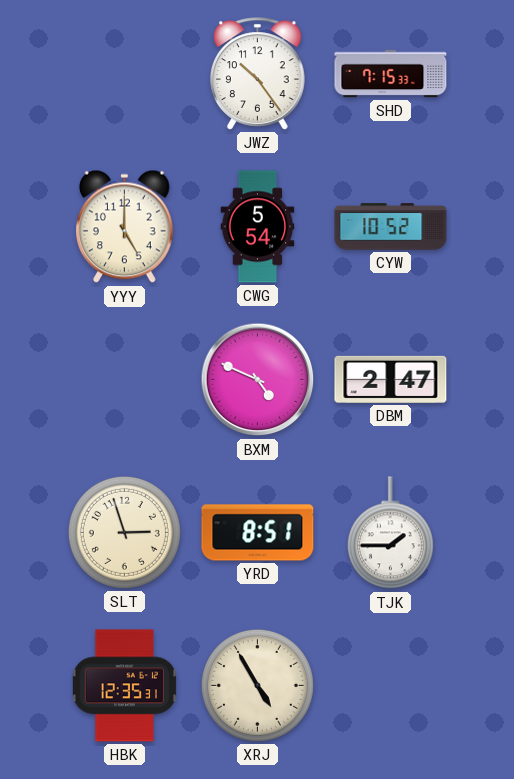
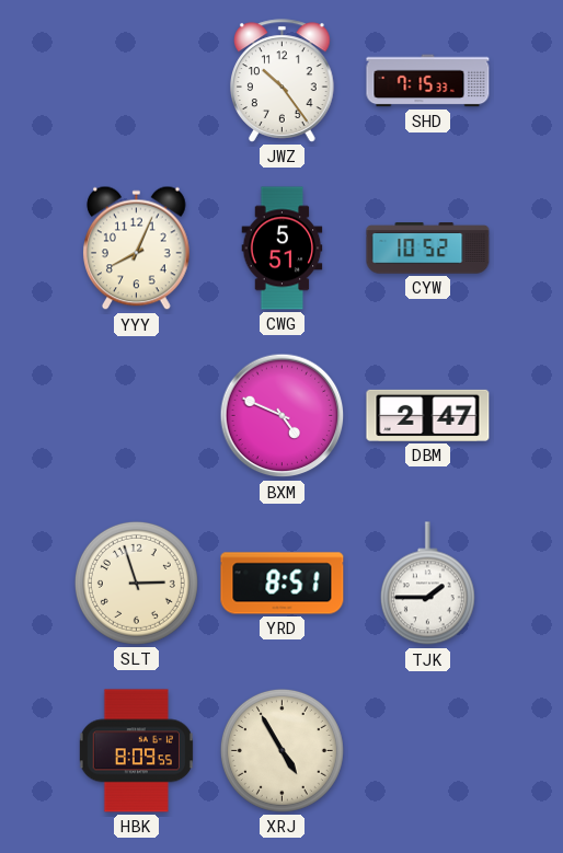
YYY: 5:00 -> 8:04 (137, 249)
CWG: 5:54 -> 5:51 (283, 249)
HBK: 12:35 -> 8:09 (136, 751)
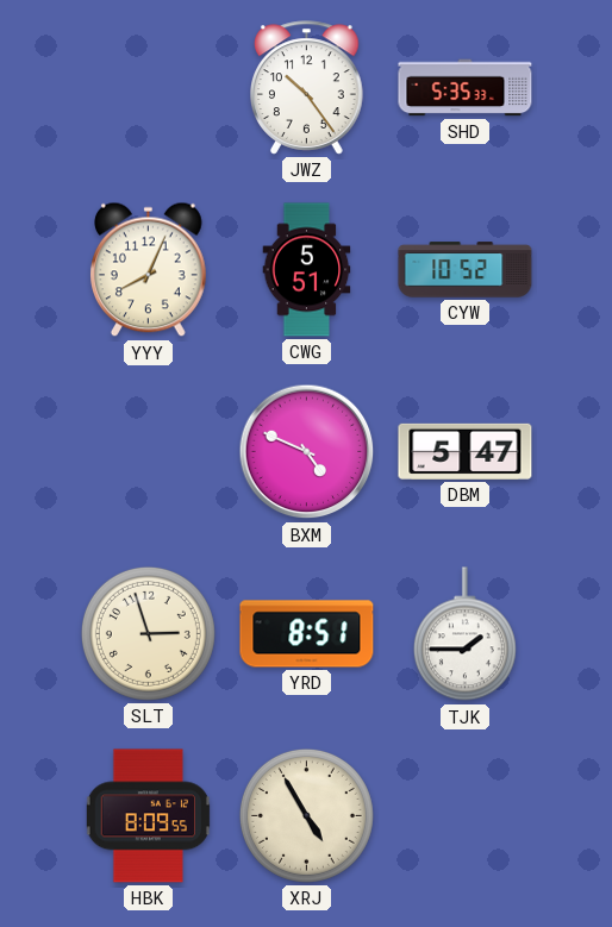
SHD: 7:15 -> 5:35 (466, 88)
DBM: 2:47 -> 5:47 (466, 451)
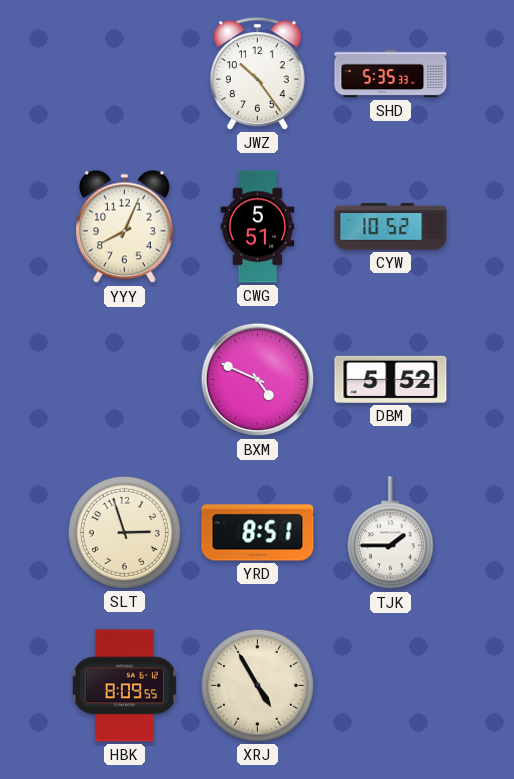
DBM: 5:47 -> 5:52 (391, 379)
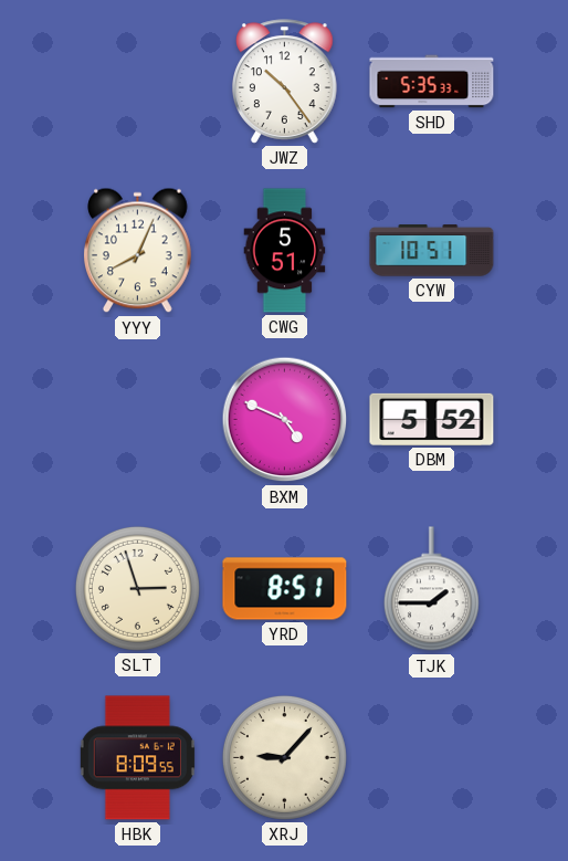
CYW: 10:52 -> 10:51 (432, 251)
XRJ: 4:55 -> 9:07 (284, 757)
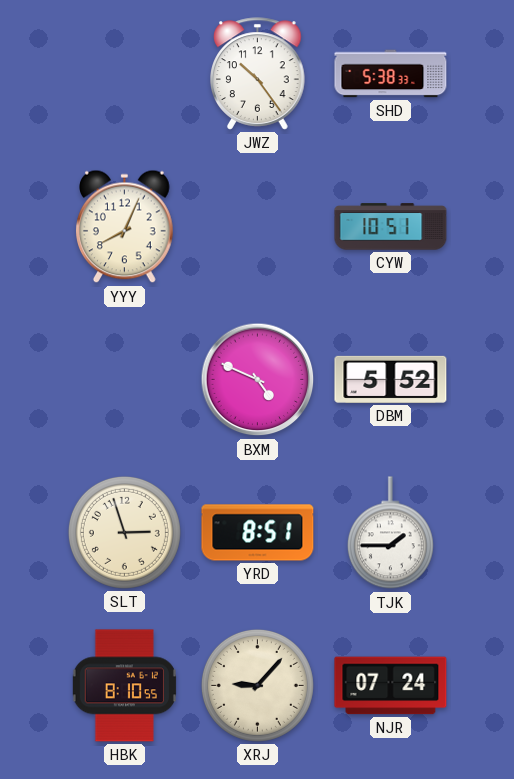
SHD: 5:35 -> 5:38 (391, 74)
CWG: 5:51 -> none (285, 251)
HBK: 8:09 -> 8:10 (124, 686)
NJR: none -> 07:24 (391, 686)
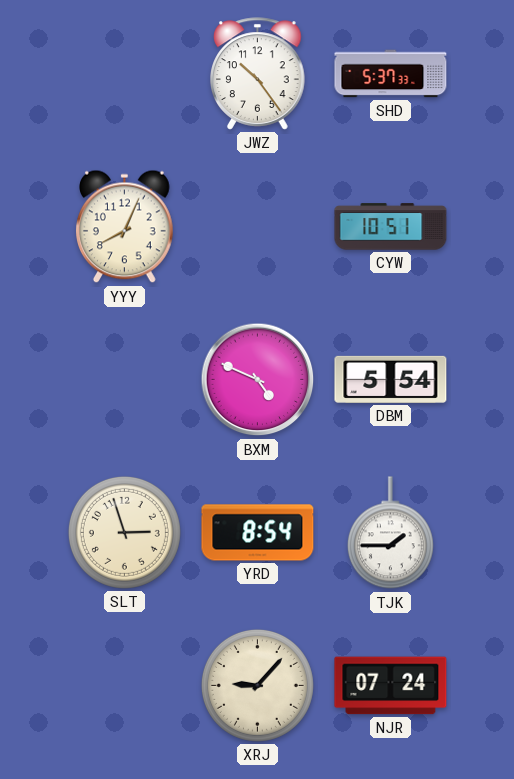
SHD: 5:38 -> 5:37 (391, 74)
DBM: 5:52 -> 5:54 (391, 379)
YRD: 8:51 -> 8:54 (258, 533)
HBK: 8:10 -> none (124, 686)
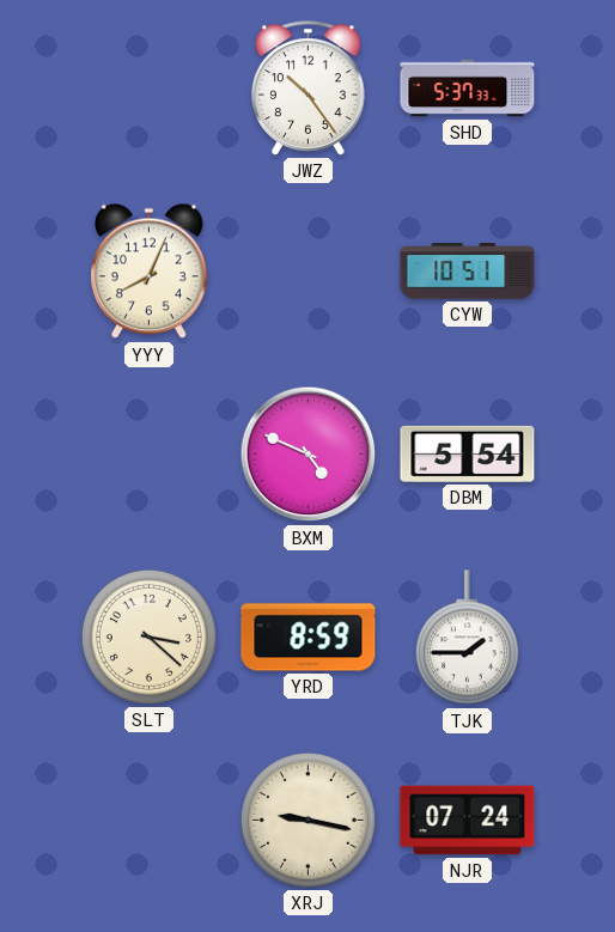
SLT: 2:57 -> 3:22 (148, 636)
YRD: 8:54 -> 8:59 (309, 638)
XRJ: 9:07 -> 9:17 (307, 820)
